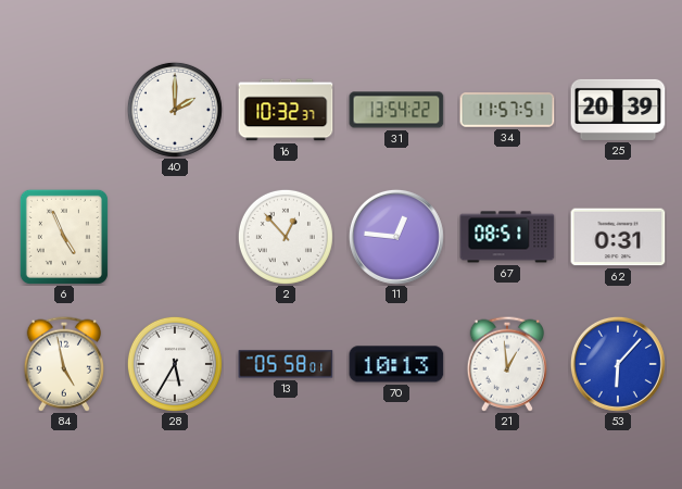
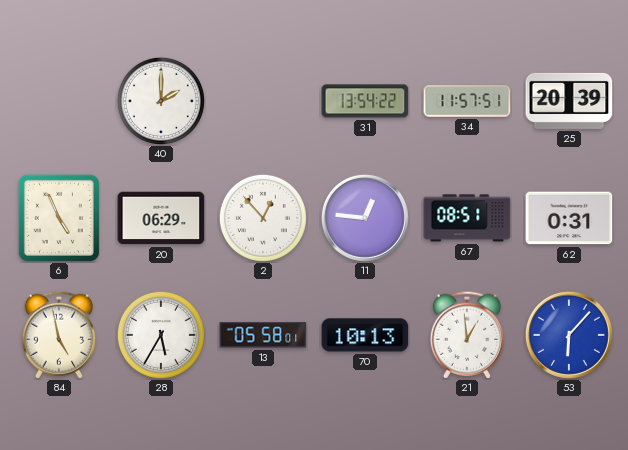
16: 10:32 -> none (286, 110)
20: none -> 06:29 (161, 218)
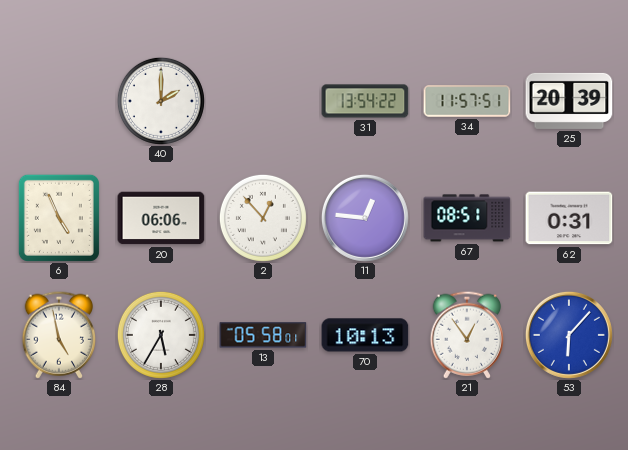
20: 06:29 -> 06:06 (161, 218)
21: 12:59 -> 12:54 (466, 335)
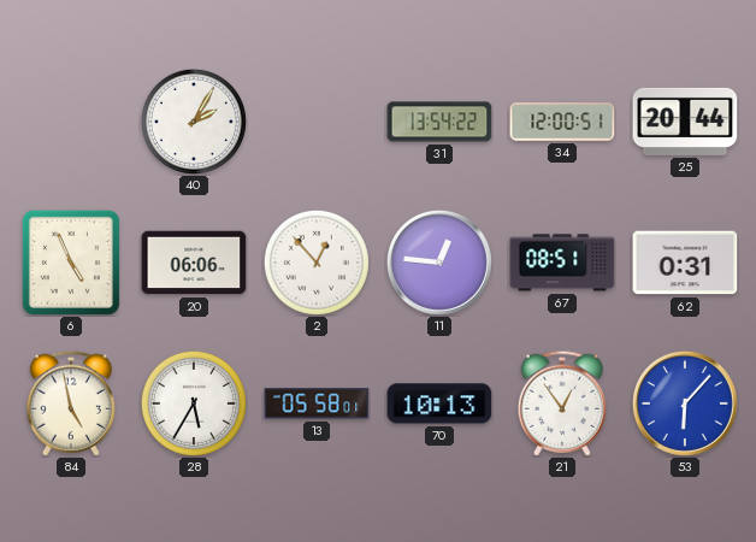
40: 2:00 -> 2:05 (194, 122)
34: 11:57 -> 12:00 (562, 122)
25: 20:39 -> 20:44 (685, 122)
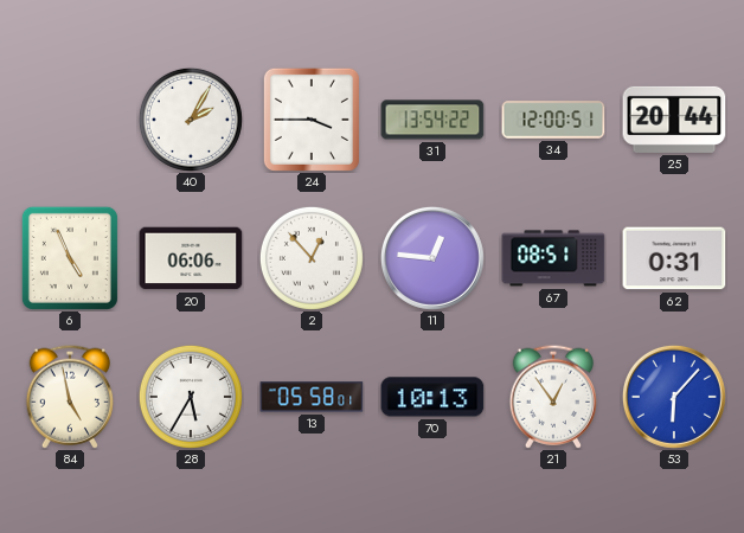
24: none -> 3:45 (312, 120)
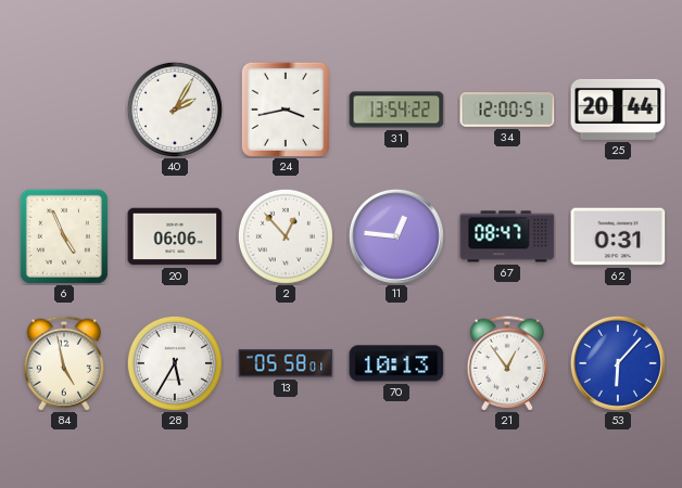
24: 3:45 -> 3:43 (286, 110)
67: 08:51 -> 08:47 (507, 236)
